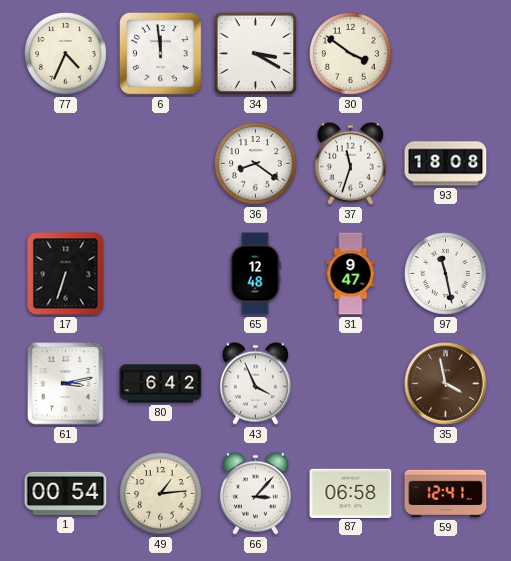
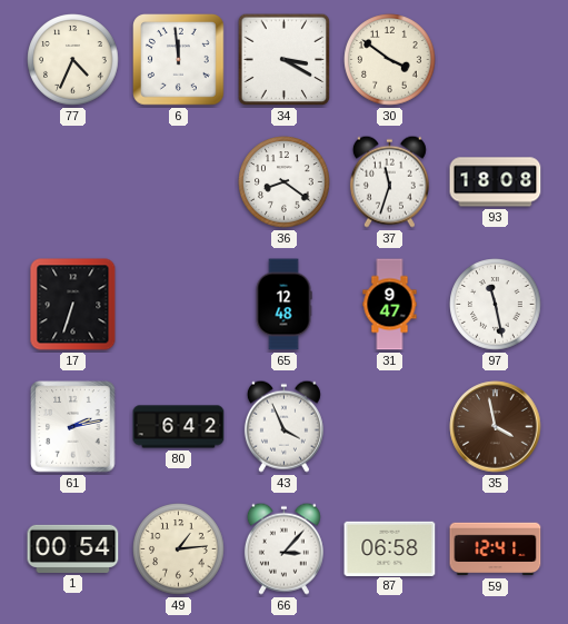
61: 3:13 -> 2:13 (73, 427)
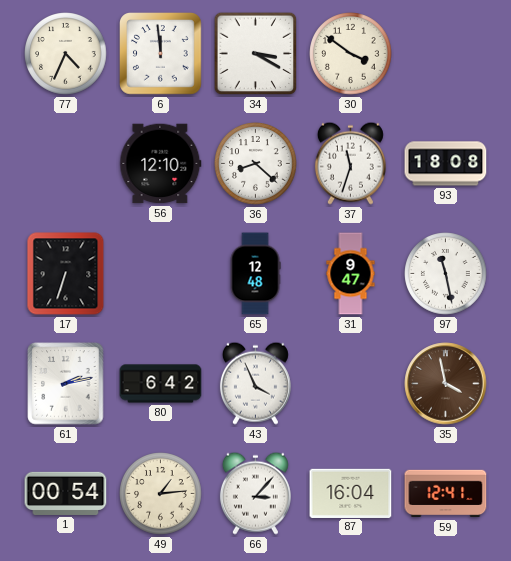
56: none -> 12:10 (161, 164)
36: 8:21 -> 8:22 (256, 164)
87: 06:58 -> 16:04 (351, 493)
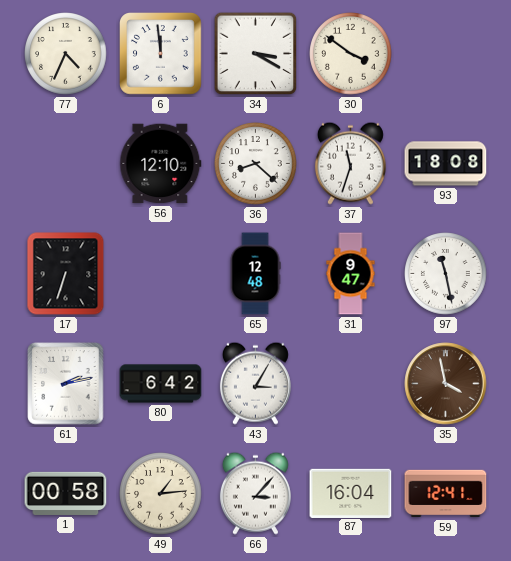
43: 3:56 -> 3:05 (255, 383)
1: 00:54 -> 00:58 (66, 493)
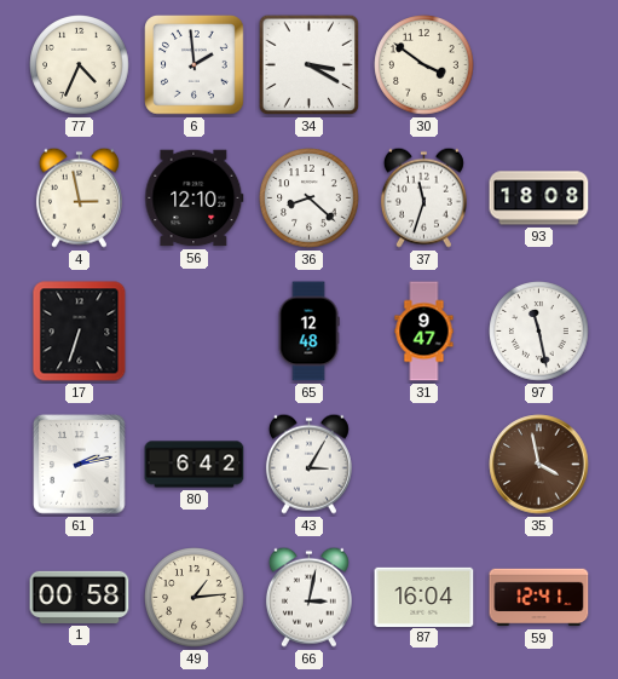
6: 11:59 -> 1:59 (195, 65)
4: none -> 2:58 (79, 197)
66: 3:07 -> 3:02 (308, 597)
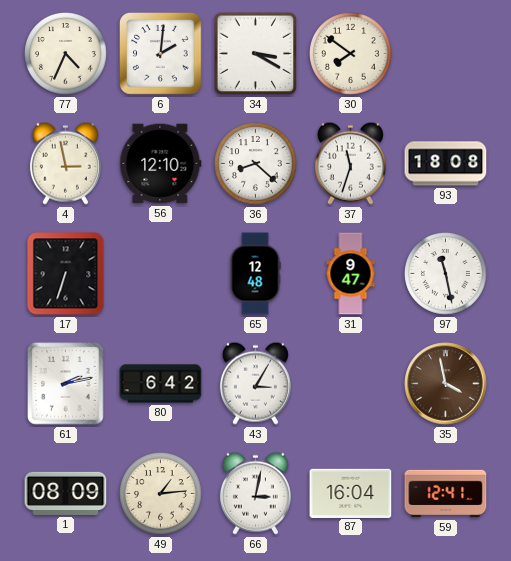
6: 1:59 -> 2:01 (161, 54)
30: 3:51 -> 7:51 (351, 54)
1: 00:58 -> 08:09 (66, 493)
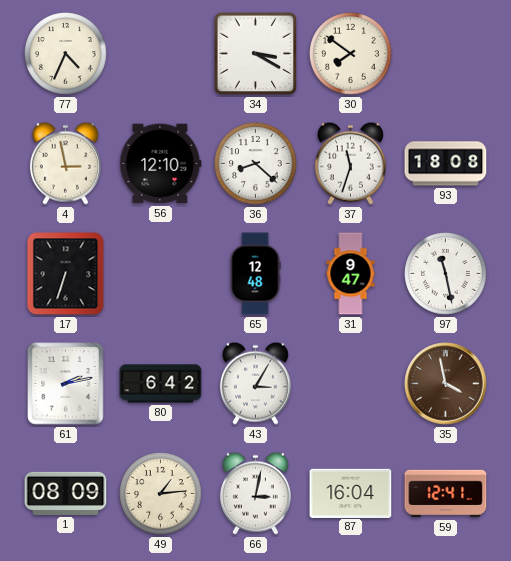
6: 2:01 -> none (161, 54)
